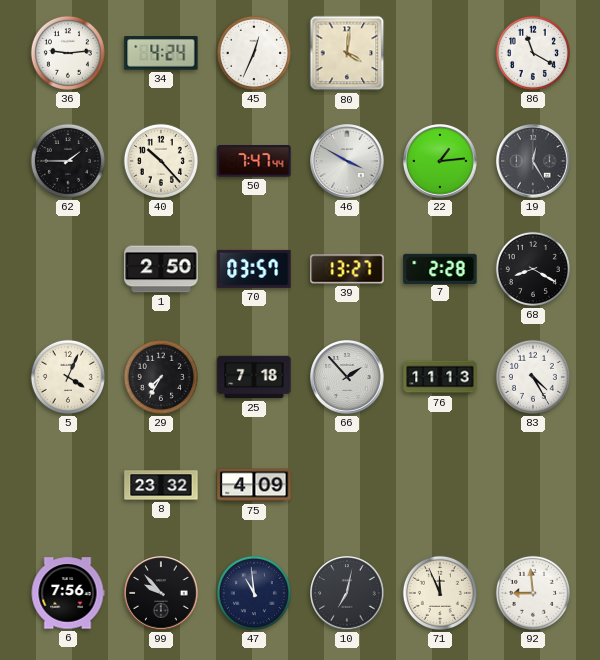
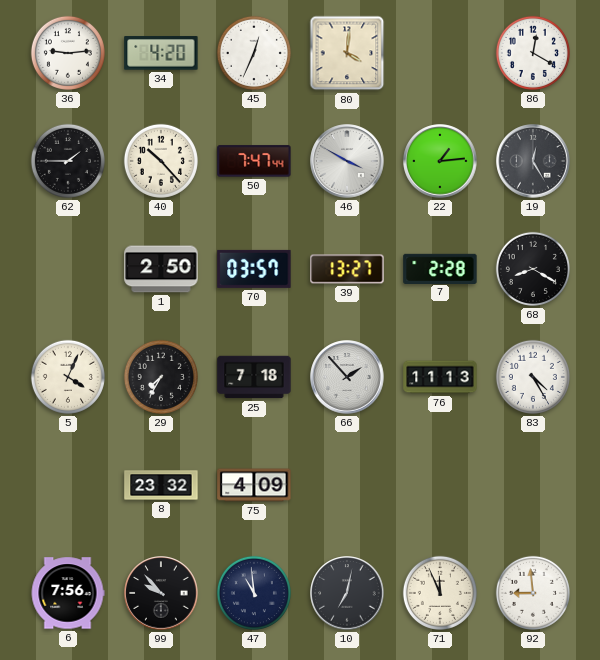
34: 4:24 -> 4:20 (161, 53)
86: 11:20 -> 12:20 (533, 53)
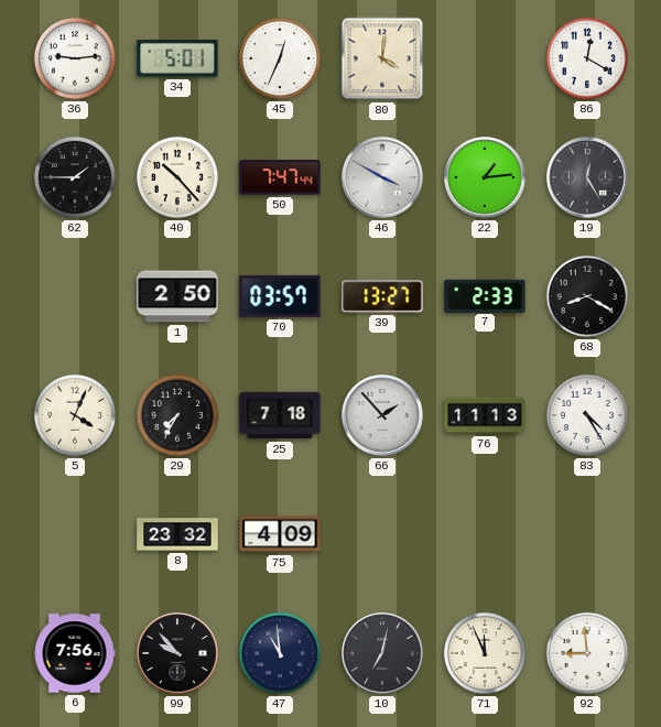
34: 4:20 -> 5:01 (177, 58)
7: 2:28 -> 2:33 (485, 295)
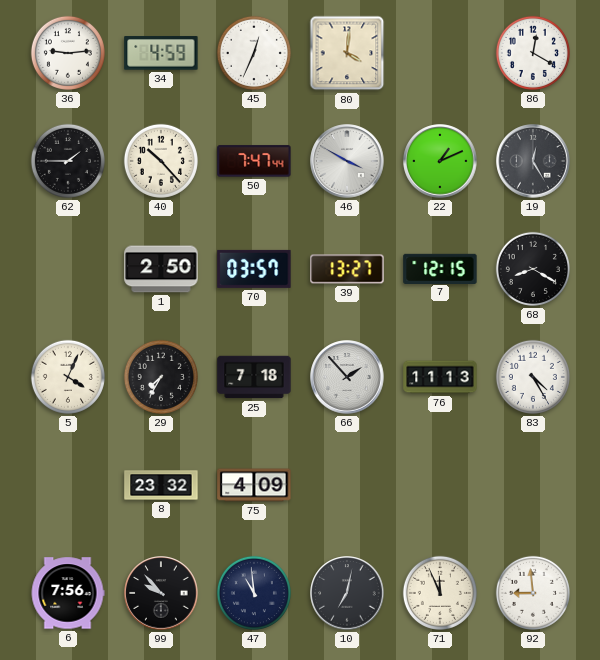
34: 5:01 -> 4:59 (161, 53)
22: 1:14 -> 1:11 (440, 161)
7: 2:33 -> 12:15 (440, 268)
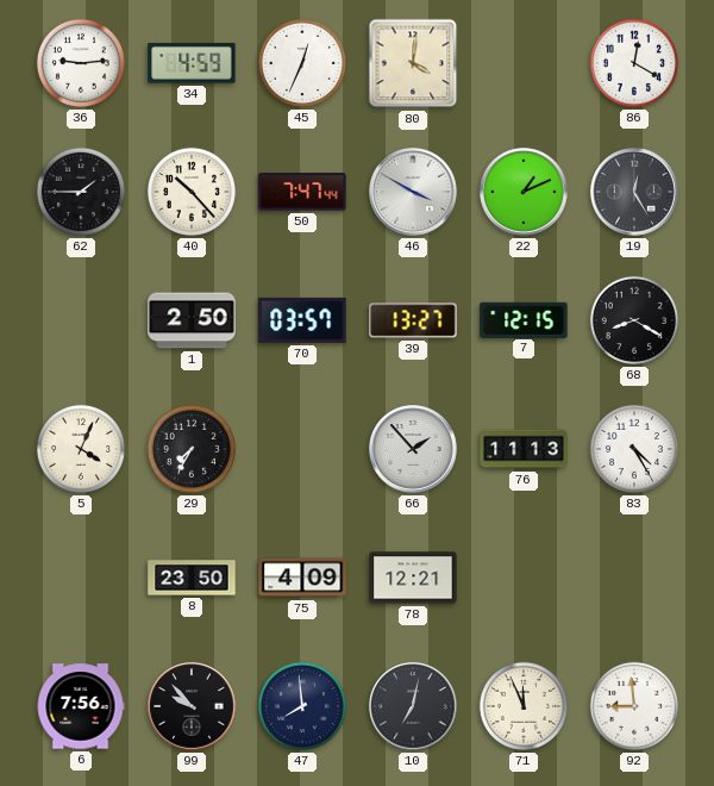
25: 7:18 -> none (254, 377)
8: 23:32 -> 23:50 (192, 578)
78: none -> 12:21 (413, 578)
47: 10:59 -> 7:59 (302, 706)
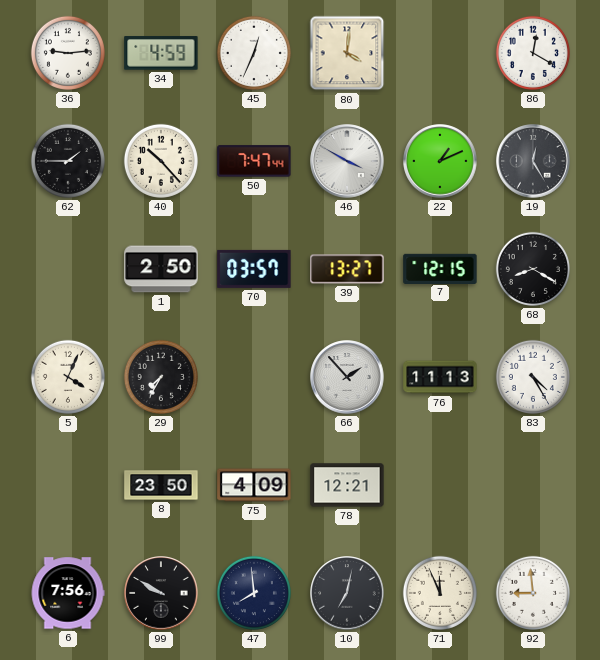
99: 9:53 -> 9:50 (161, 593)
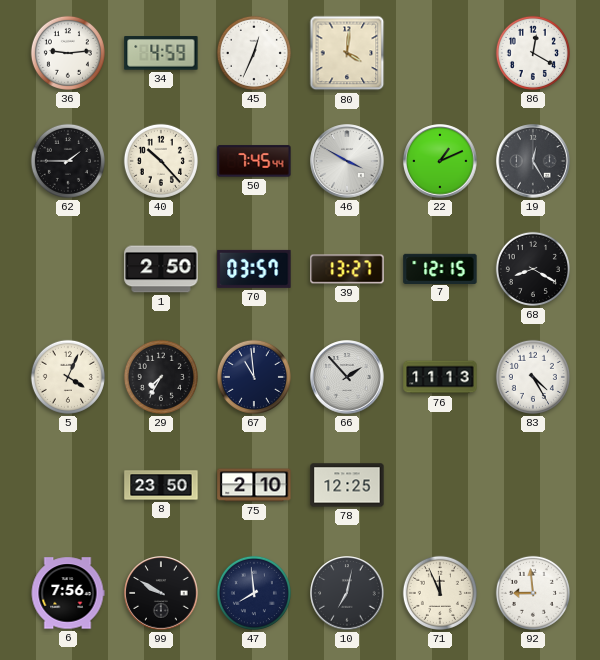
50: 7:47 -> 7:45 (254, 161)
67: none -> 10:59 (254, 377)
75: 4:09 -> 2:10 (254, 485)
78: 12:21 -> 12:25 (347, 485)
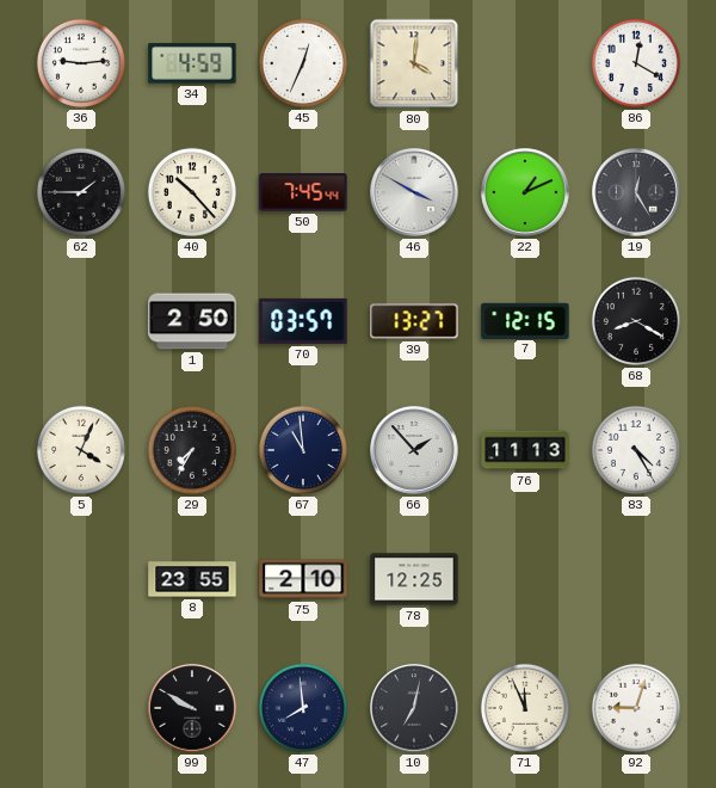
8: 23:50 -> 23:55 (192, 579)
6: 7:56 -> none (68, 593)
92: 8:59 -> 9:03 (636, 708)
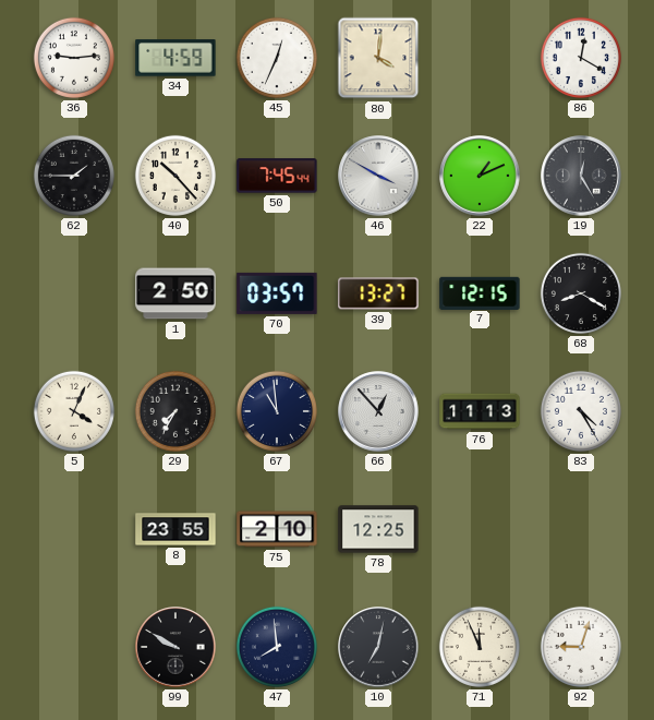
66: 1:53 -> 12:53 (378, 411)
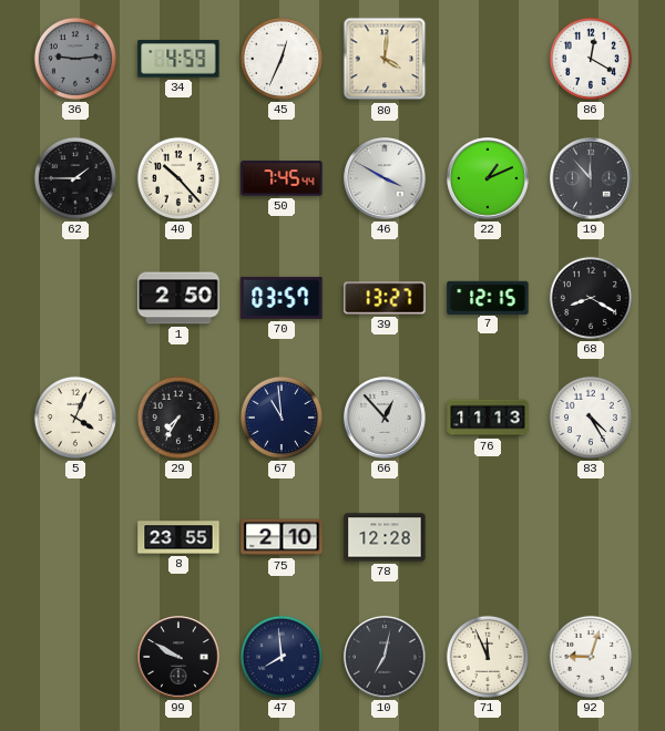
36 dial: white -> grey (75, 59)
19: 12:25 -> 11:53 (591, 178)
78: 12:25 -> 12:28 (385, 537)
